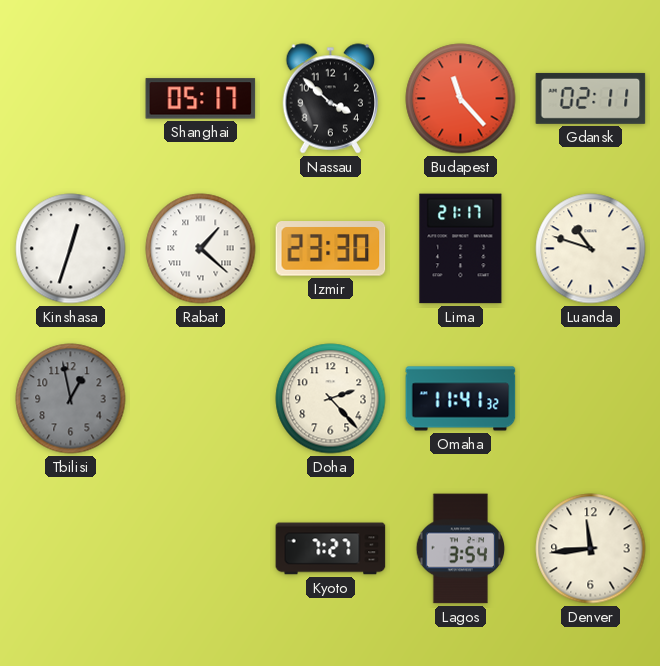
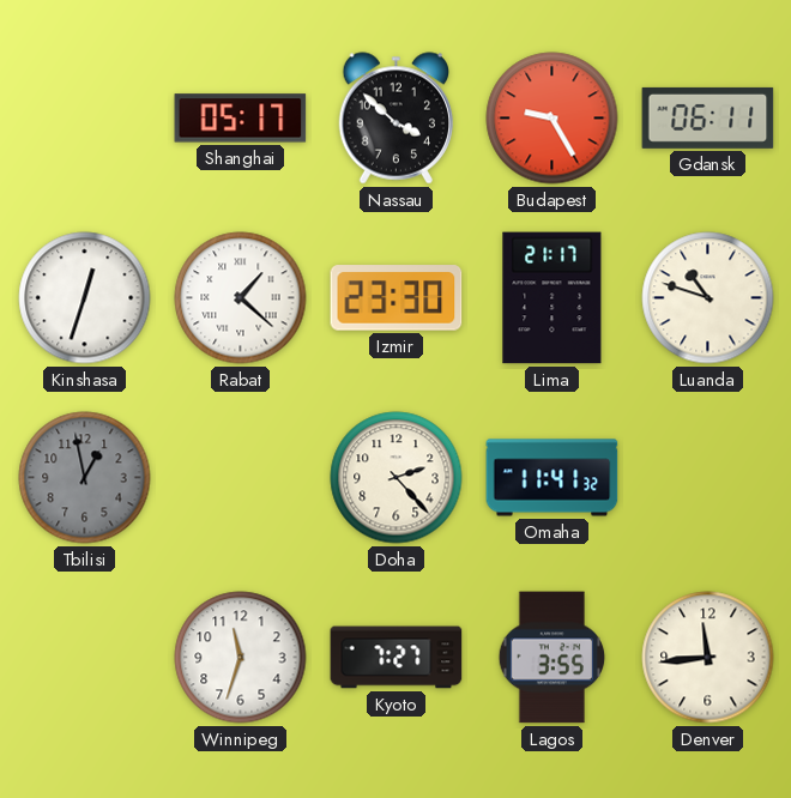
Budapest: 11:23 -> 9:25 (553, 119)
Gdansk: 02:11 -> 06:11 (708, 117)
Winnipeg: none -> 11:33 (241, 658)
Lagos: 3:54 -> 3:55 (553, 658)
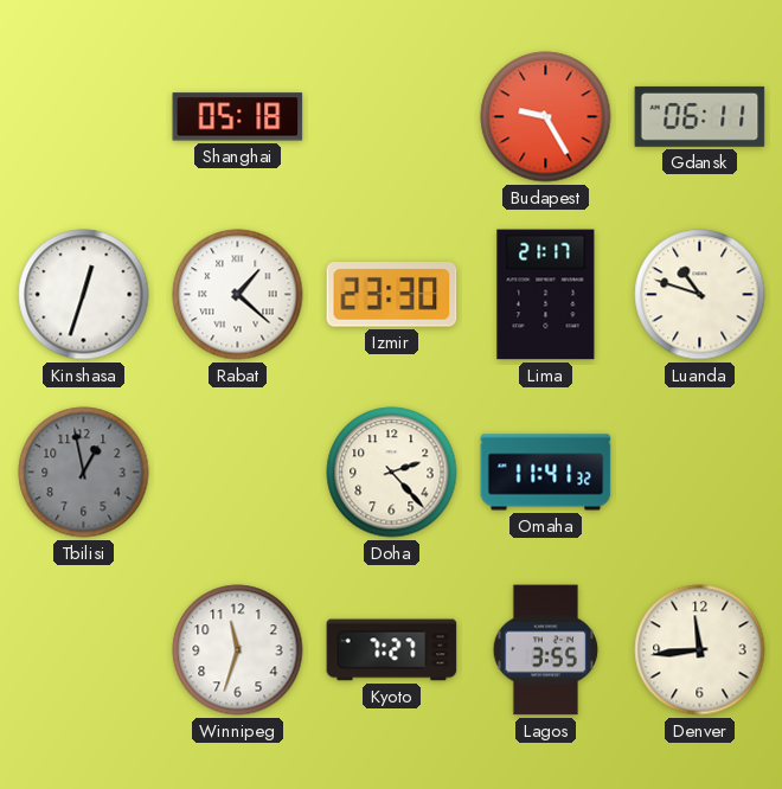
Shanghai: 05:17 -> 05:18 (238, 117)
Nassau: 3:52 -> none (395, 119)
